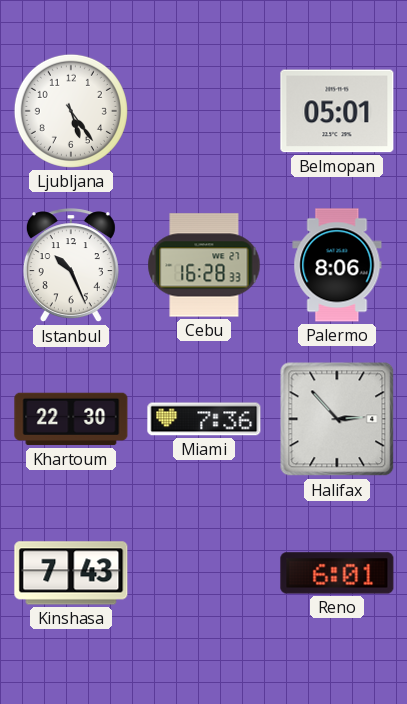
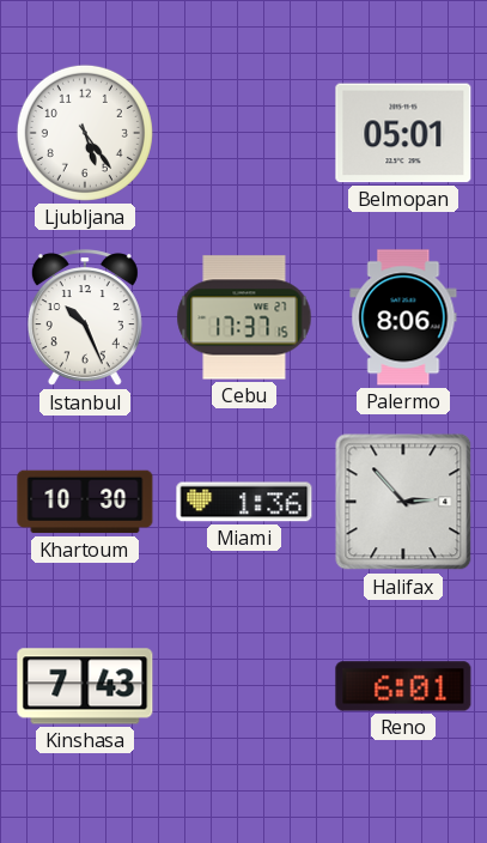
Cebu: 16:28 -> 17:37 (244, 317)
Khartoum: 22:30 -> 10:30 (85, 502)
Miami: 7:36 -> 1:36 (244, 502)
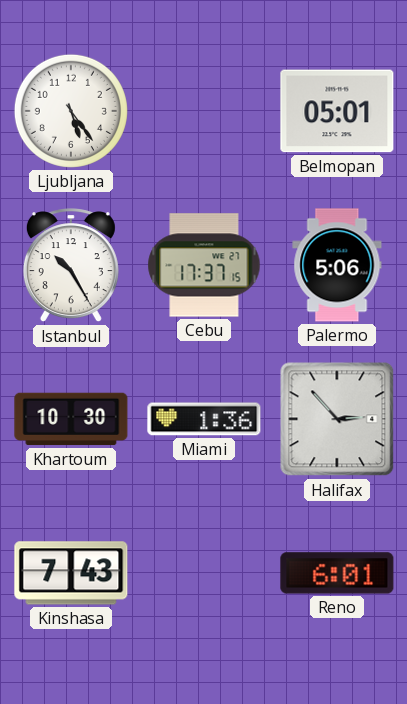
Istanbul: 10:26 -> 10:25 (71, 266)
Palermo: 8:06 -> 5:06 (337, 265)
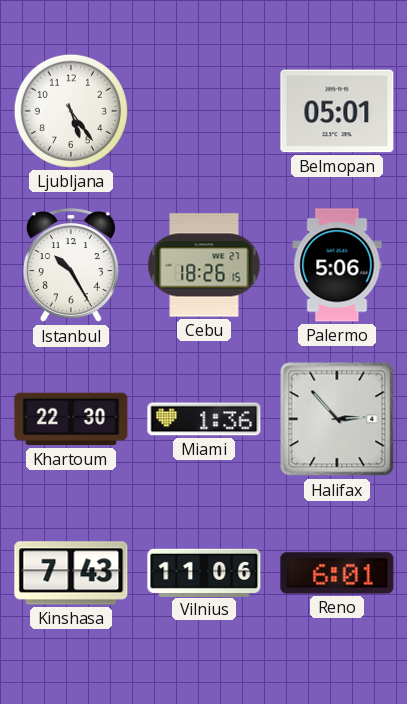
Cebu: 17:37 -> 18:26 (204, 265)
Khartoum: 10:30 -> 22:30 (71, 419)
Vilnius: none -> 11:06 (204, 572)
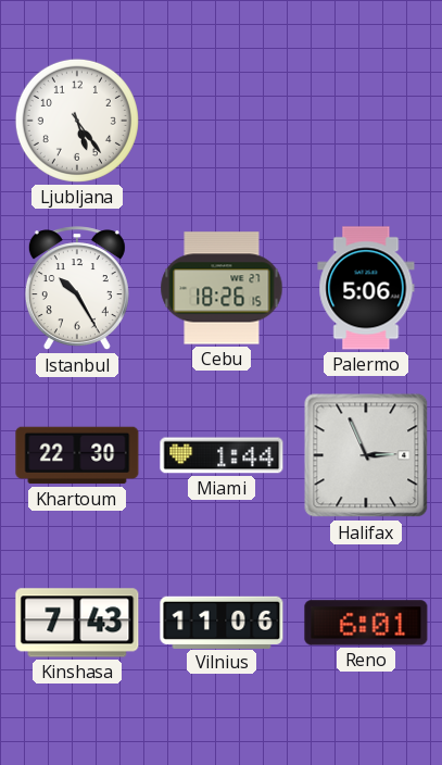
Belmopan: 05:01 -> none (337, 111)
Miami: 1:36 -> 1:44 (222, 455)
Halifax: 2:53 -> 2:56 (366, 455)
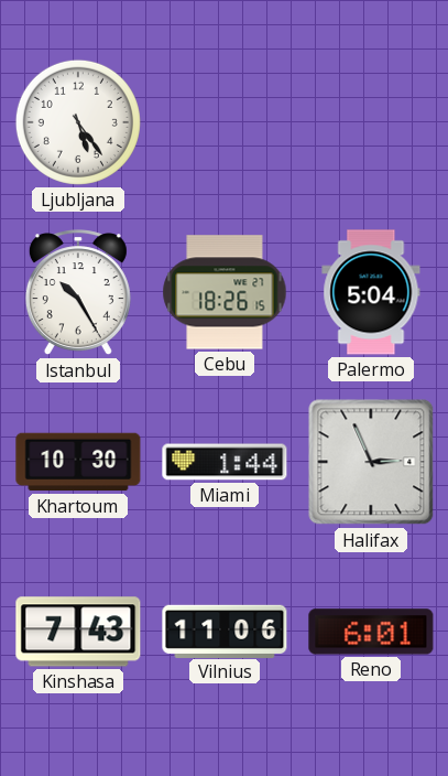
Palermo: 5:06 -> 5:04 (371, 292)
Khartoum: 22:30 -> 10:30 (78, 462)
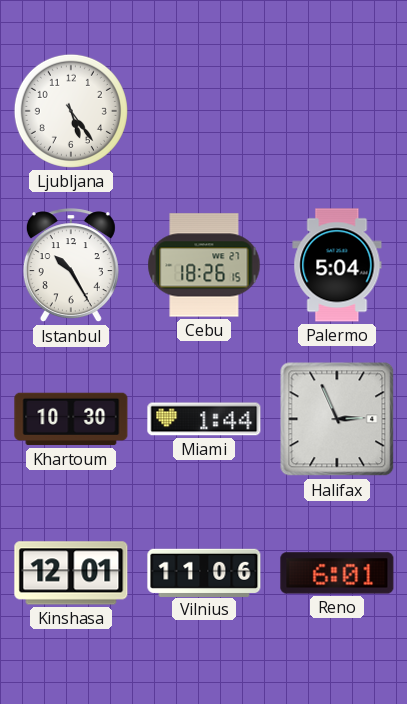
Kinshasa: 7:43 -> 12:01 (71, 573)
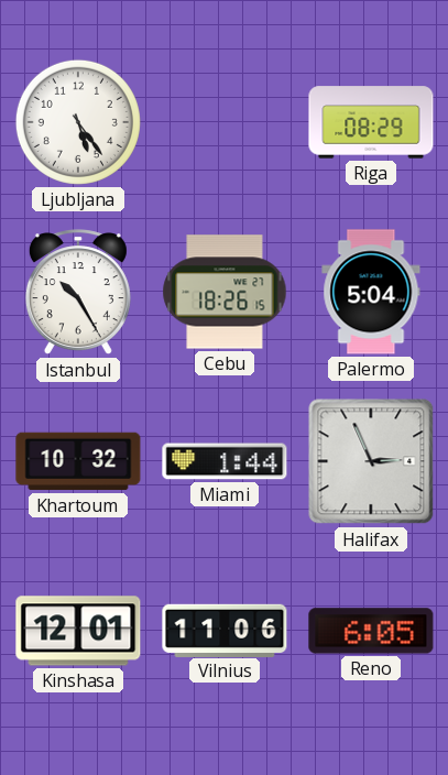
Riga: none -> 08:29 (371, 122)
Khartoum: 10:30 -> 10:32 (78, 461)
Reno: 6:01 -> 6:05 (371, 631)
